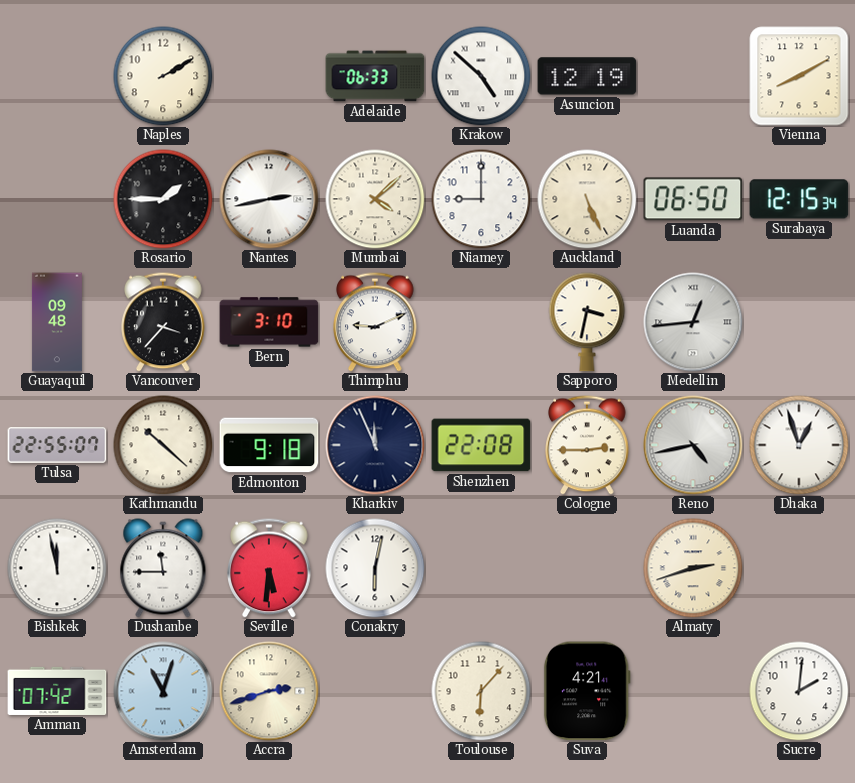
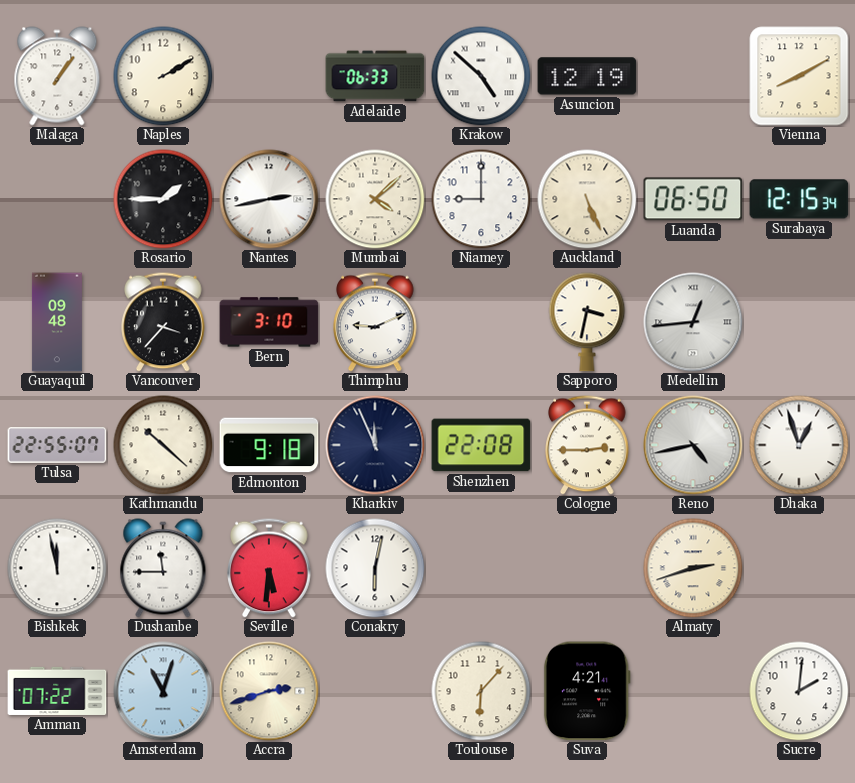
Malaga: none -> 1:06 (57, 76)
Amman: 07:42 -> 07:22 (57, 691)
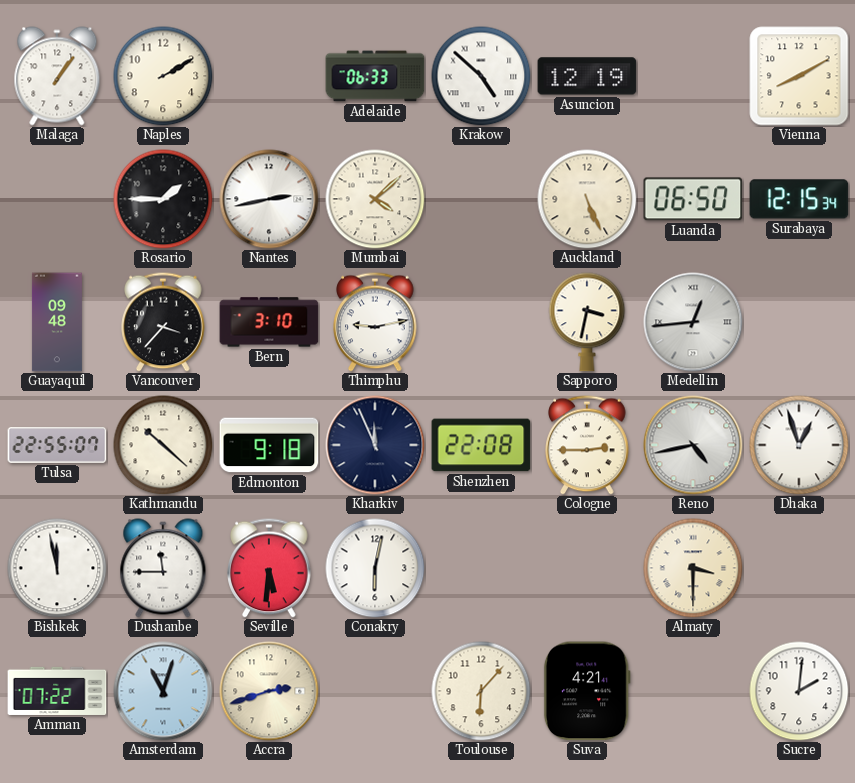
Niamey: 9:00 -> none (481, 199)
Thimphu: 9:11 -> 9:13 (375, 322)
Almaty: 2:42 -> 3:30 (693, 568)
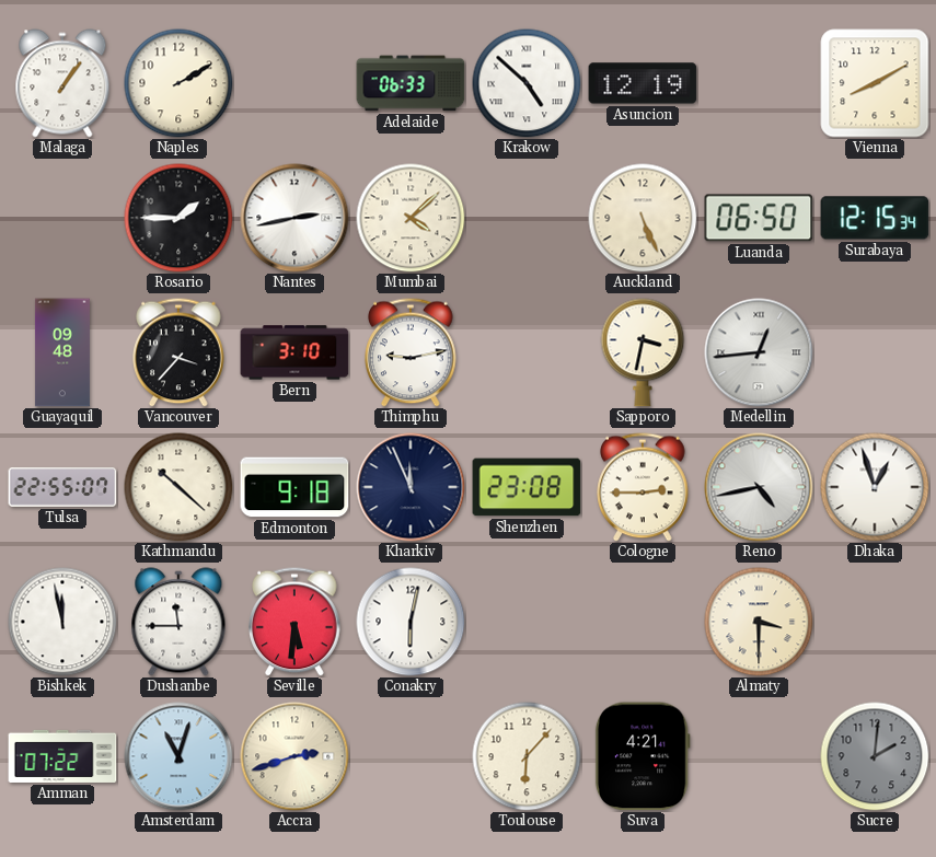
Shenzhen: 22:08 -> 23:08 (527, 487)
Sucre dial: white -> grey (875, 756)
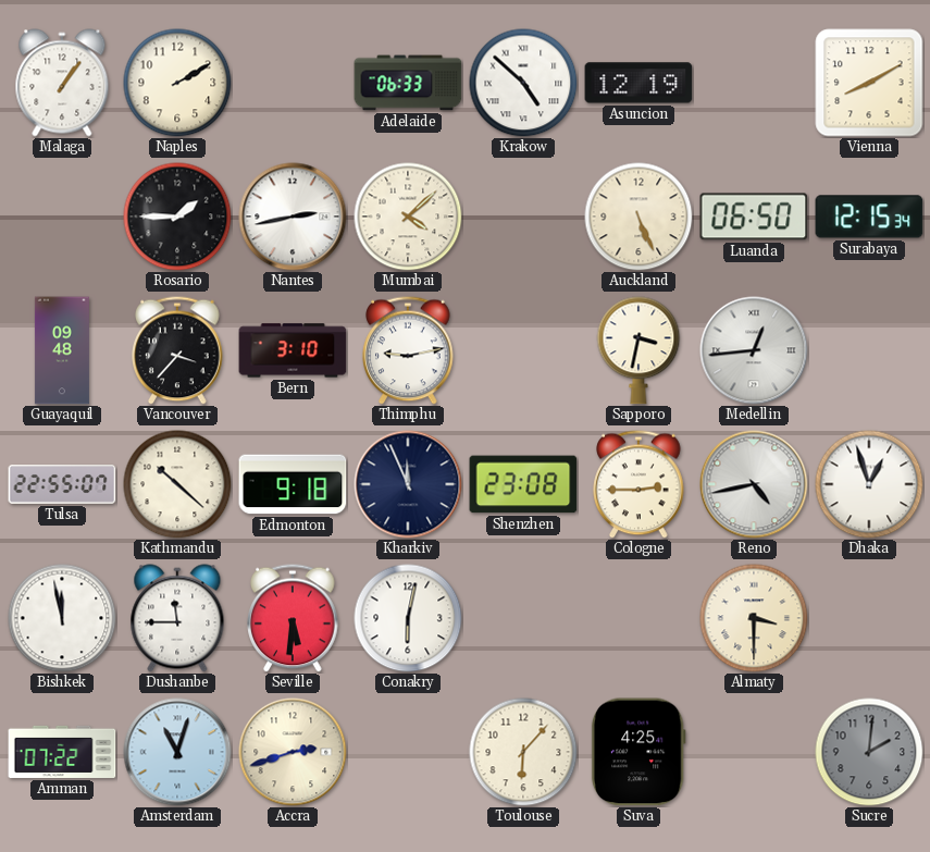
Suva: 4:21 -> 4:25 (638, 752)
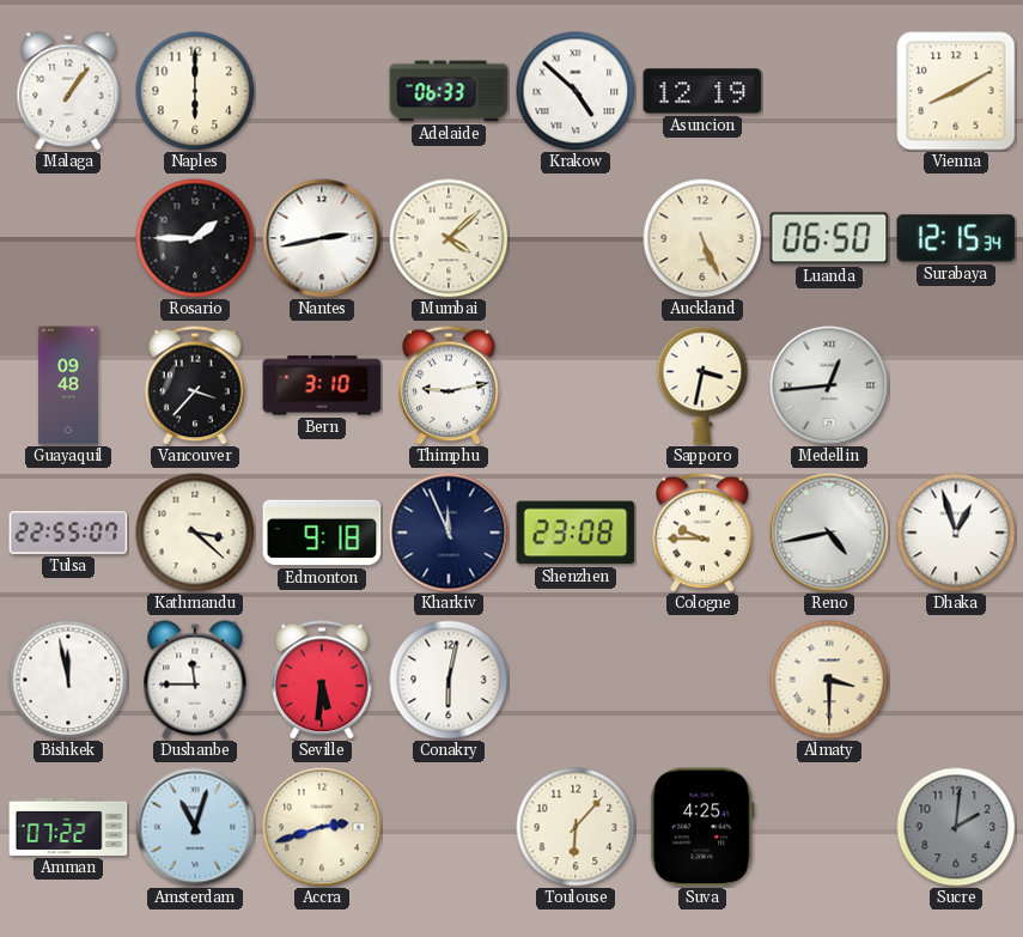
Naples: 2:10 -> 6:00 (195, 91)
Kathmandu: 10:22 -> 3:22 (195, 533)
Cologne: 2:45 -> 9:45 (702, 533)
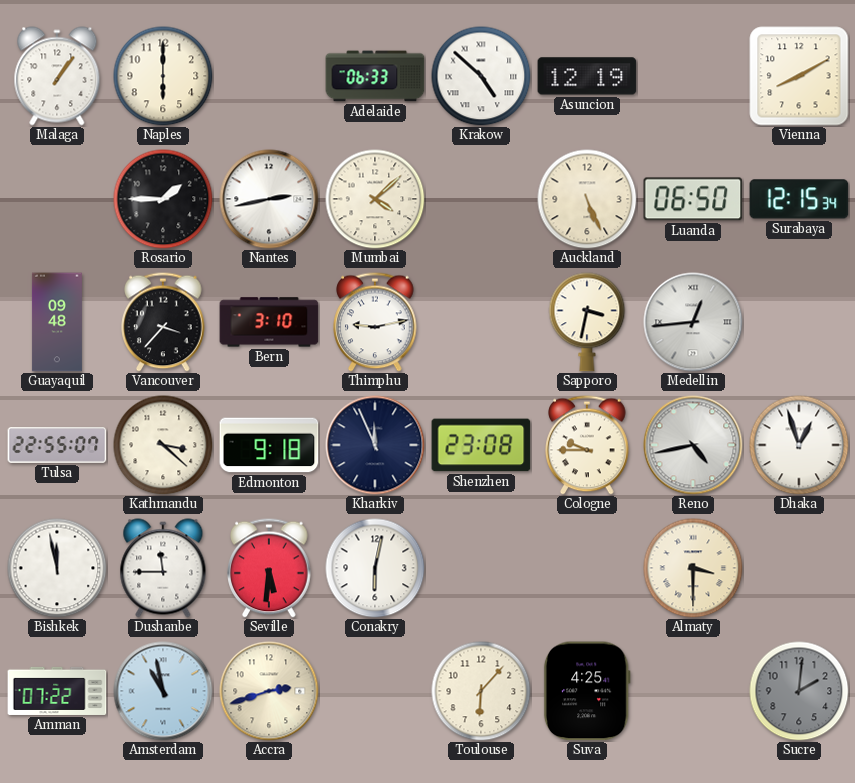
Amsterdam: 11:03 -> 10:58 (163, 691)
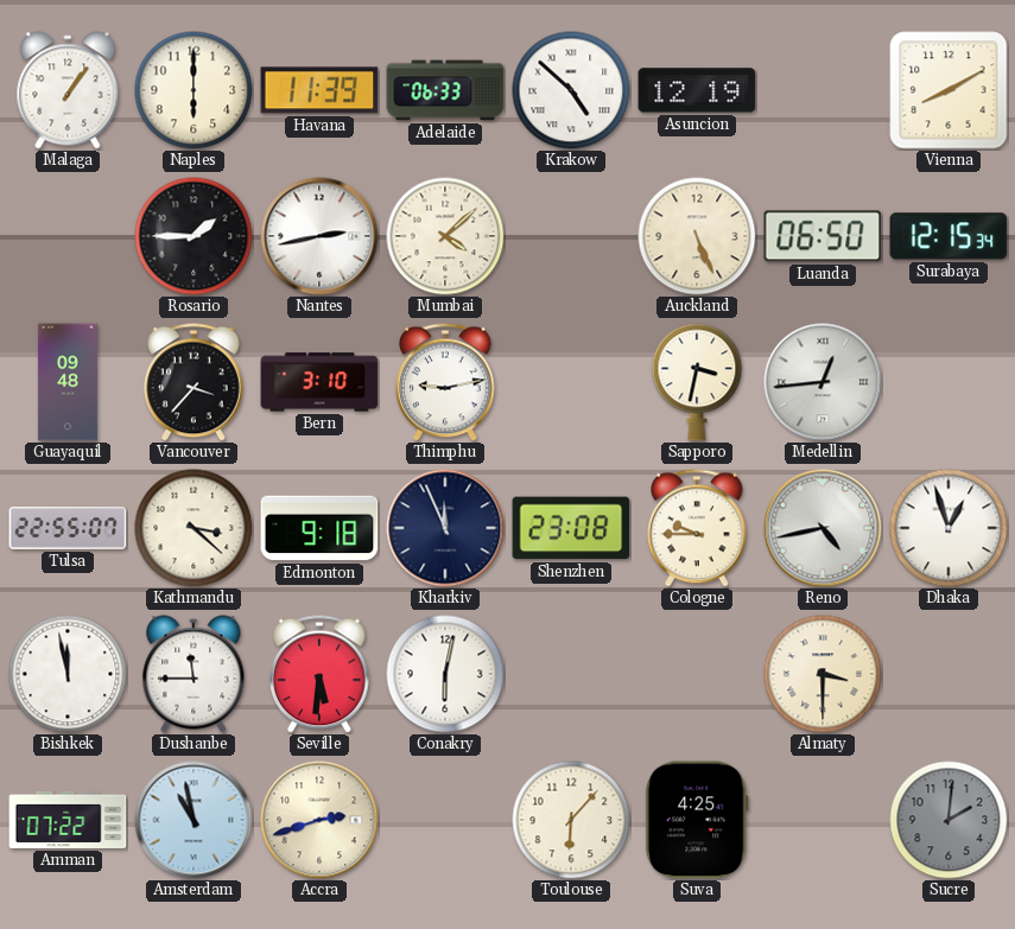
Havana: none -> 11:39 (319, 90)
